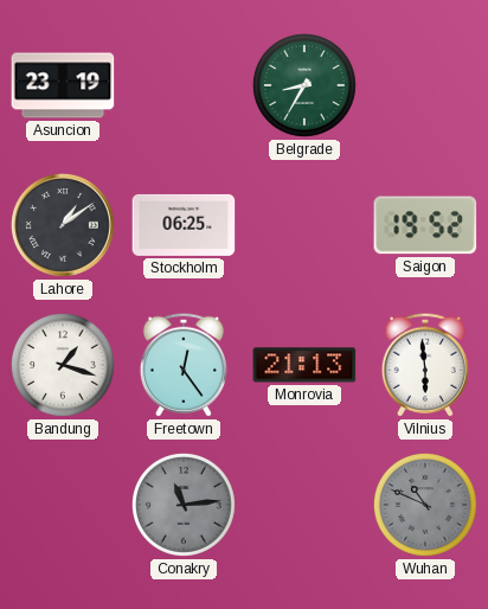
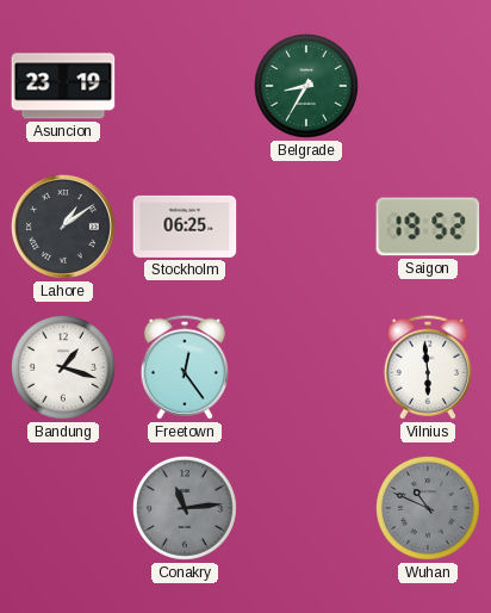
Monrovia: 21:13 -> none (304, 365)
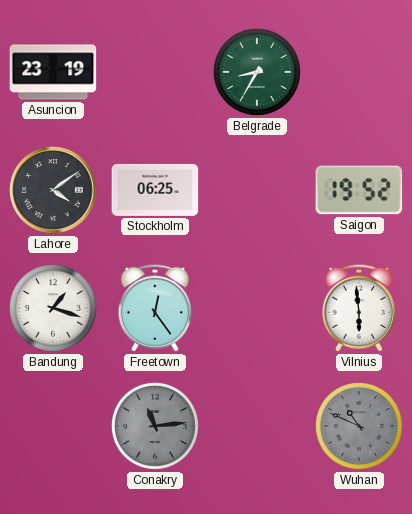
Lahore: 1:09 -> 4:09 (53, 190)
